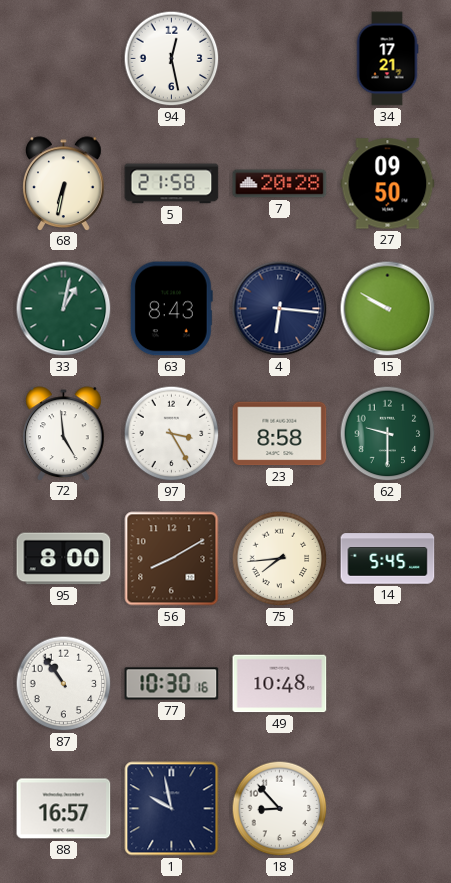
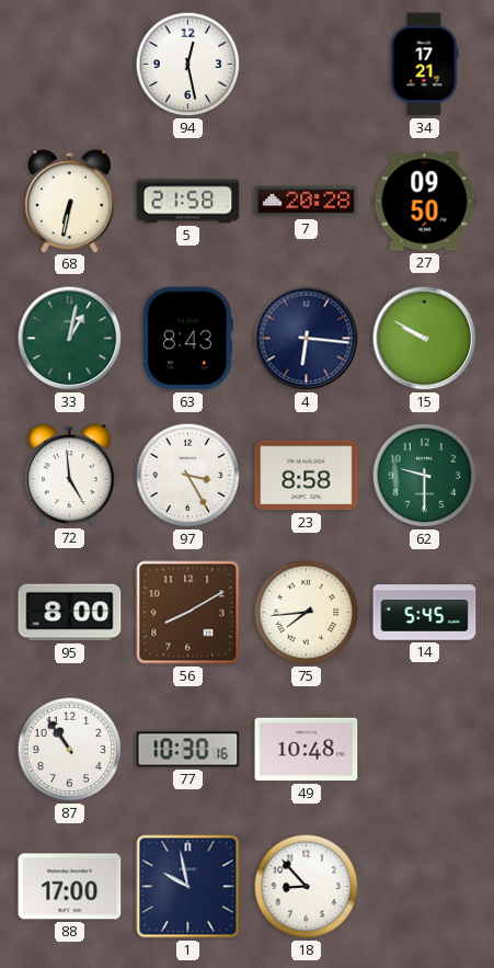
88: 16:57 -> 17:00 (70, 887)
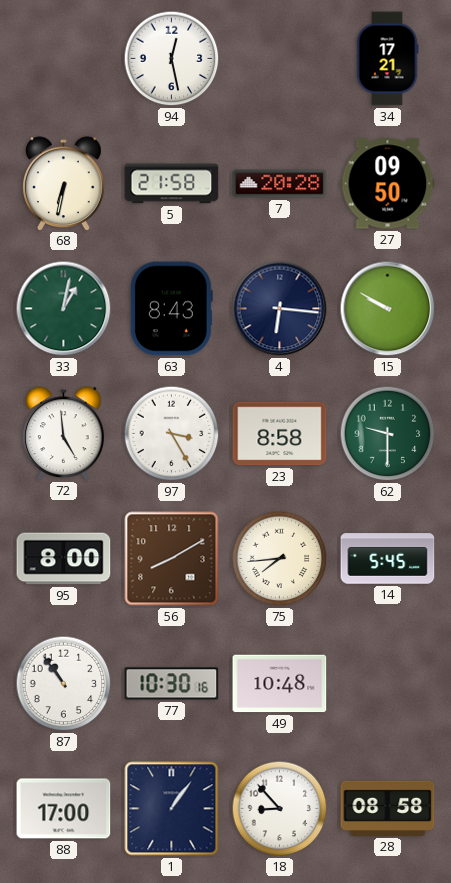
1: 9:58 -> 1:06 (172, 809)
28: none -> 08:58 (388, 808)
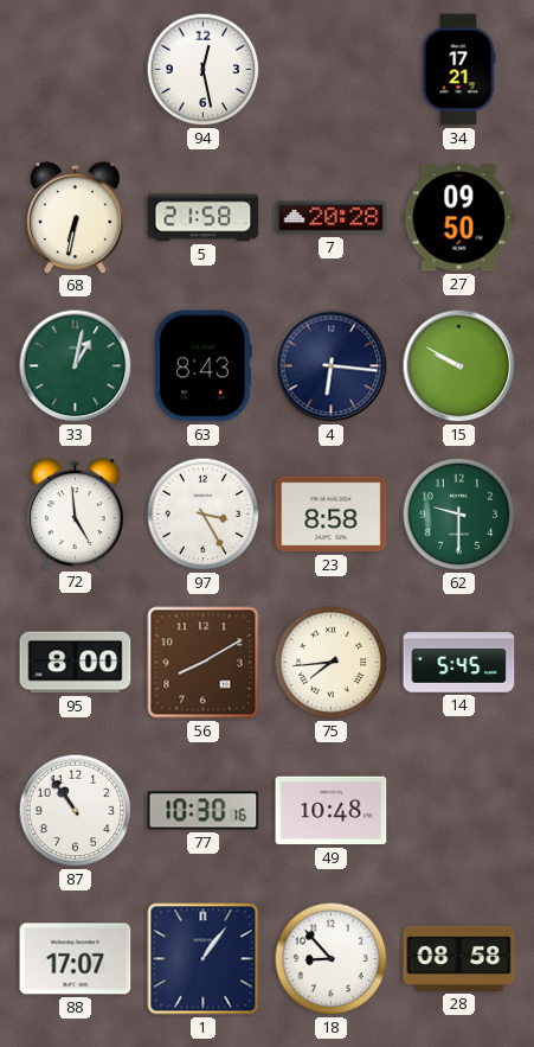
88: 17:00 -> 17:07 (76, 959)
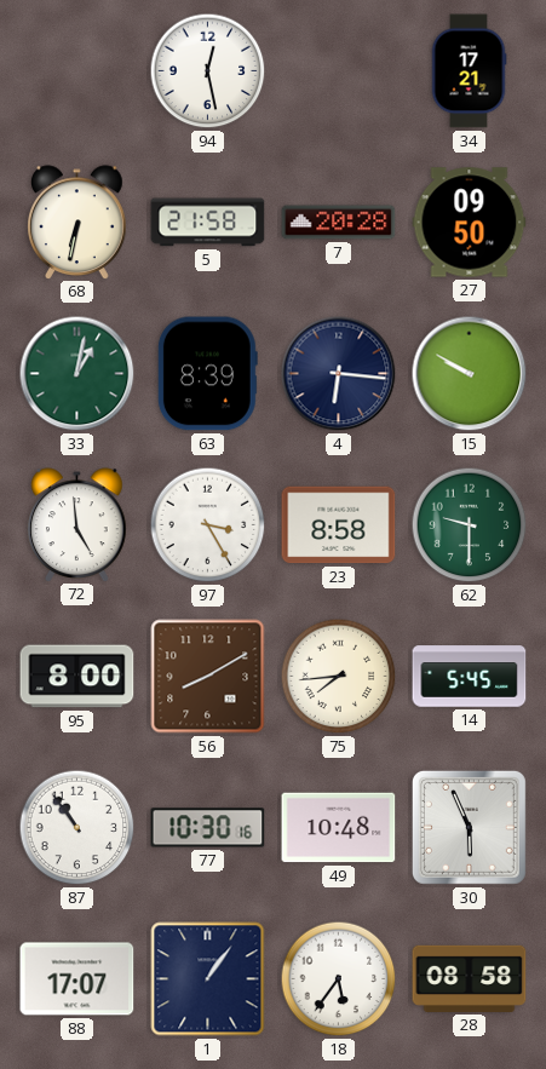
63: 8:43 -> 8:39 (207, 374)
30: none -> 5:56 (469, 827)
18: 8:53 -> 5:36 (339, 979)
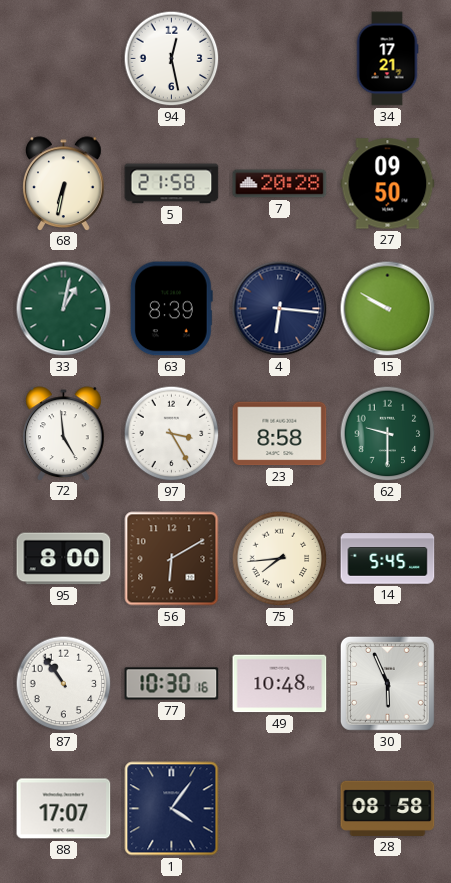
56: 8:10 -> 6:10 (172, 559)
1: 1:06 -> 4:06 (172, 809)
18: 5:36 -> none (339, 979)
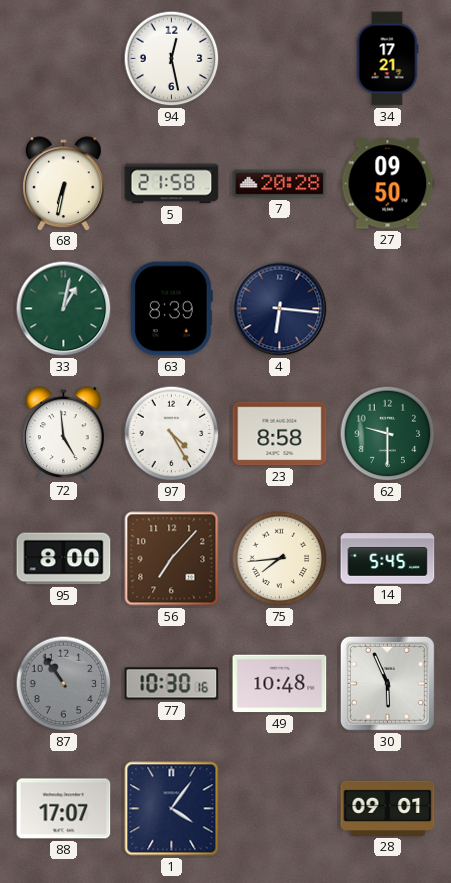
15: 9:50 -> none (388, 309)
97: 3:25 -> 4:25 (172, 434)
56: 6:10 -> 7:07 (172, 559)
87 dial: white -> grey (64, 684)
28: 08:58 -> 09:01 (388, 808)
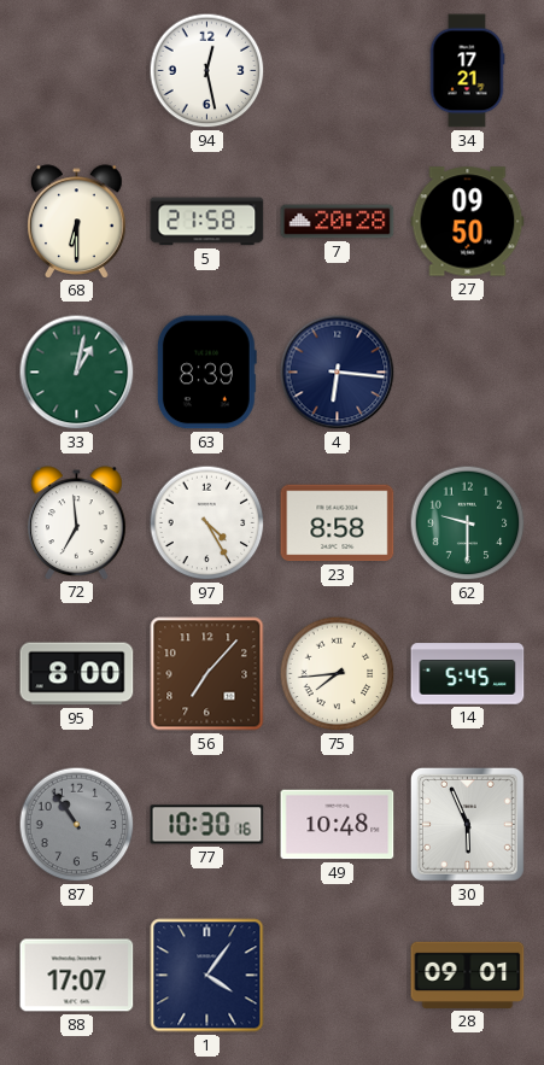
68: 6:32 -> 6:30 (77, 221)
72: 4:59 -> 6:59 (77, 522)
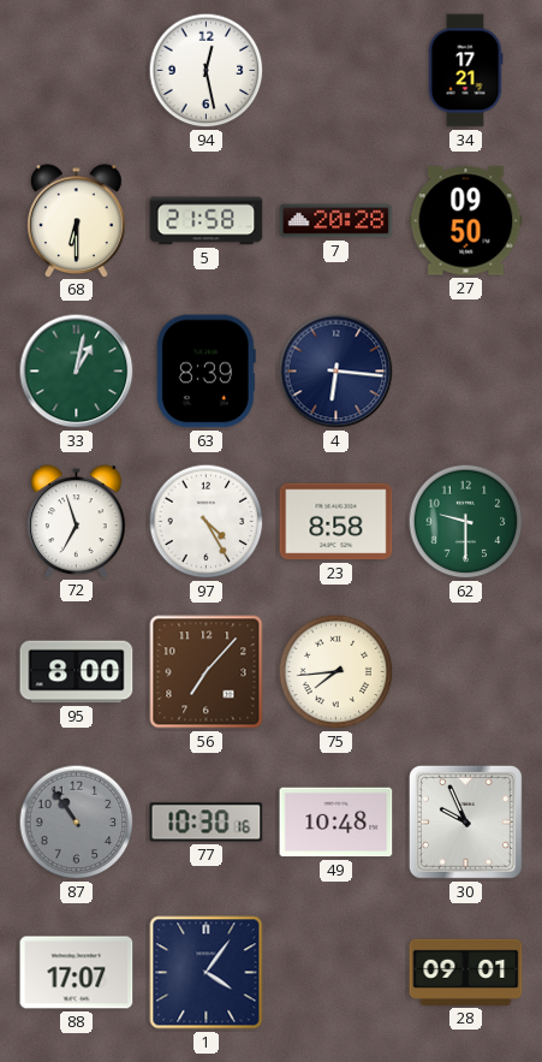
72: 6:59 -> 6:57 (77, 521)
14: 5:45 -> none (468, 674)
30: 5:56 -> 9:56 (465, 821)
